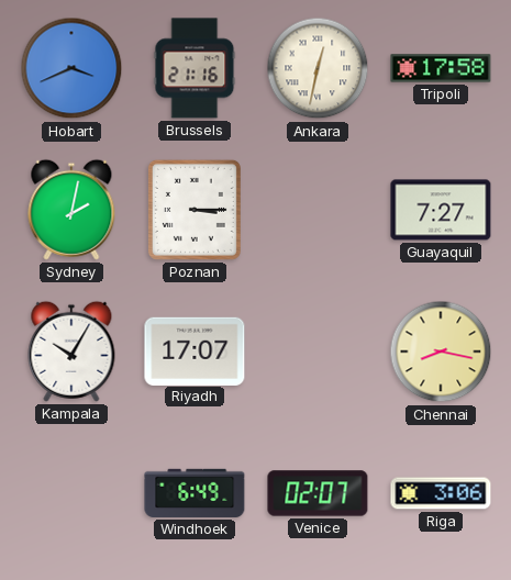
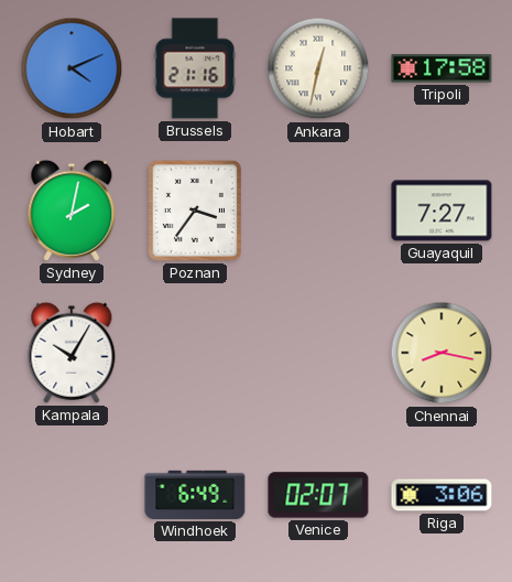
Hobart: 3:41 -> 4:11 (72, 68)
Poznan: 3:15 -> 3:36 (195, 211)
Riyadh: 17:07 -> none (195, 350)
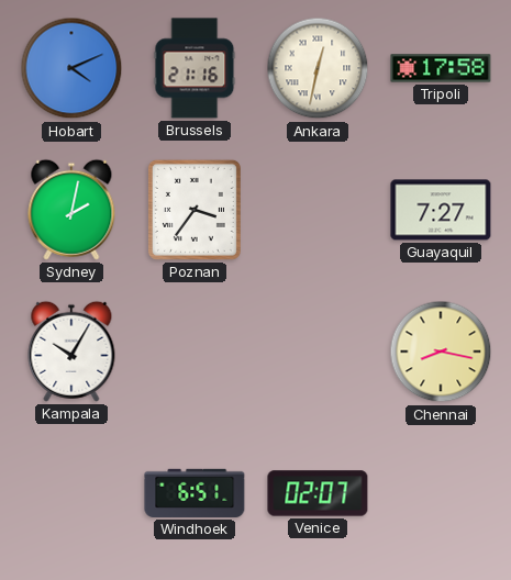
Windhoek: 6:49 -> 6:51 (195, 493)
Riga: 3:06 -> none (442, 495)
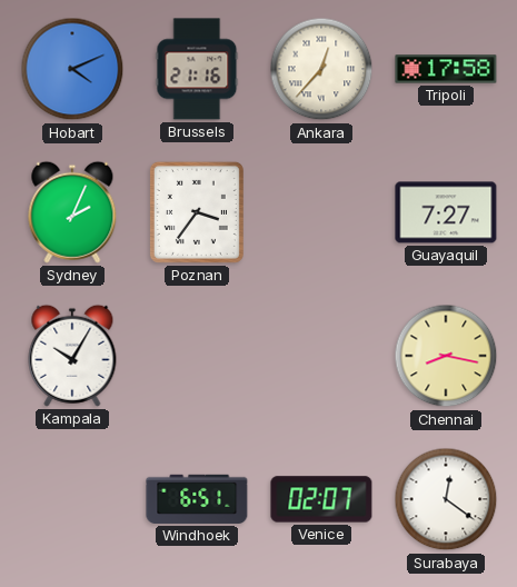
Ankara: 12:32 -> 12:37 (321, 69)
Sydney: 2:02 -> 2:04 (72, 212)
Surabaya: none -> 12:21 (446, 499)
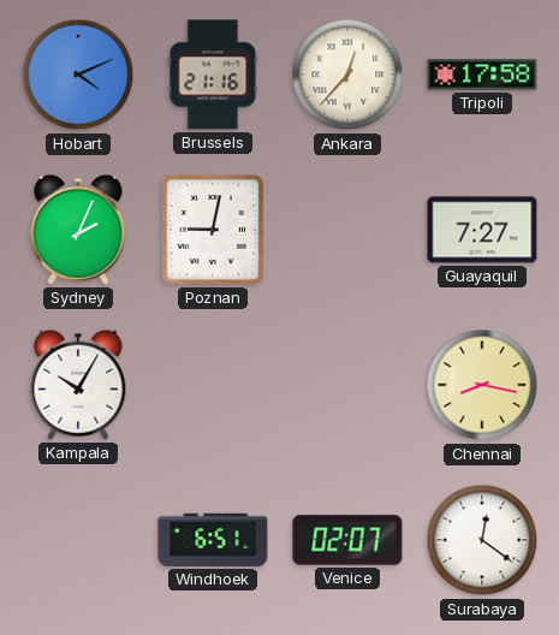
Poznan: 3:36 -> 9:02 (213, 230)
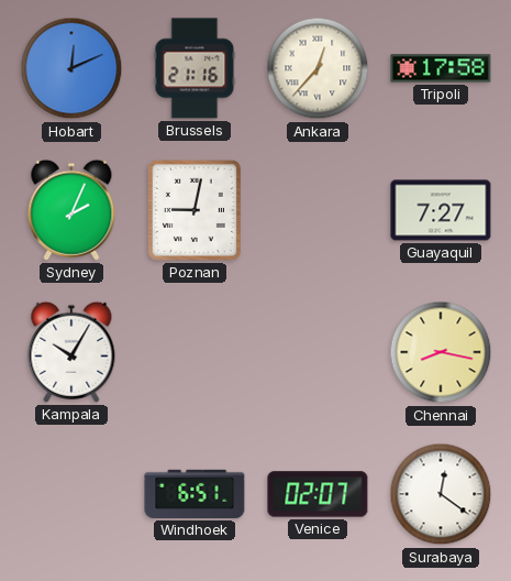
Hobart: 4:11 -> 12:11 (71, 68)
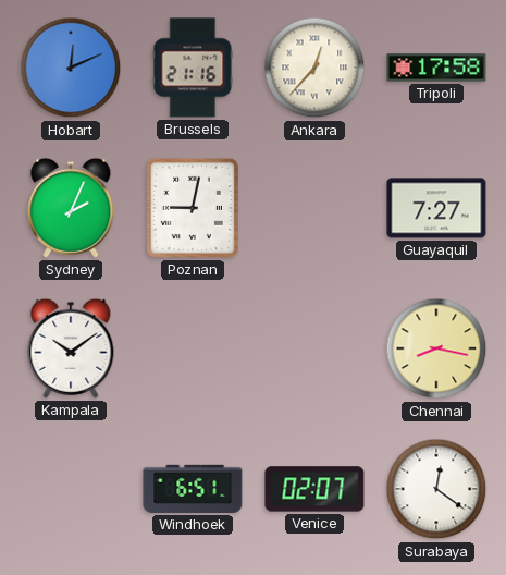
Kampala: 10:05 -> 10:09 (71, 348)
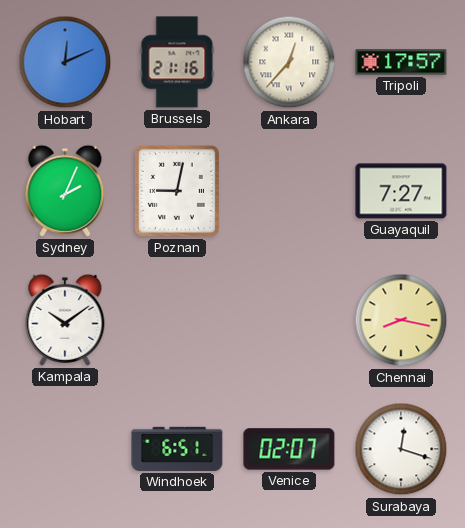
Tripoli: 17:58 -> 17:57 (401, 62)
Surabaya: 12:21 -> 12:18 (401, 449)
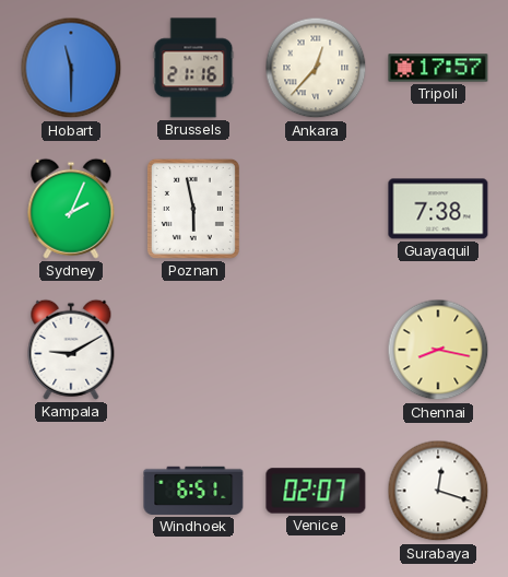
Hobart: 12:11 -> 11:30 (71, 68)
Poznan: 9:02 -> 5:58 (193, 209)
Guayaquil: 7:27 -> 7:38 (438, 209)
Kampala: 10:09 -> 9:10 (71, 350)
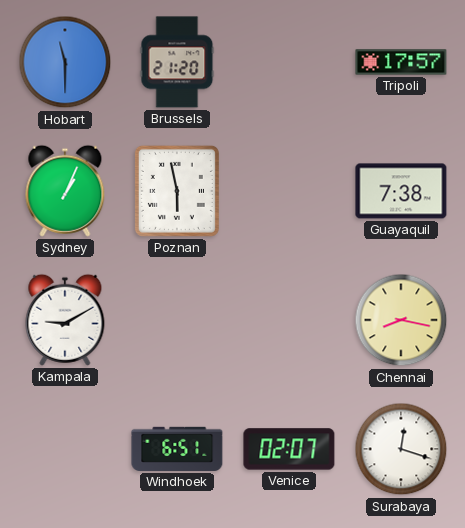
Brussels: 21:16 -> 21:20 (177, 62)
Ankara: 12:37 -> none (316, 68)
Sydney: 2:04 -> 1:04 (65, 191)
